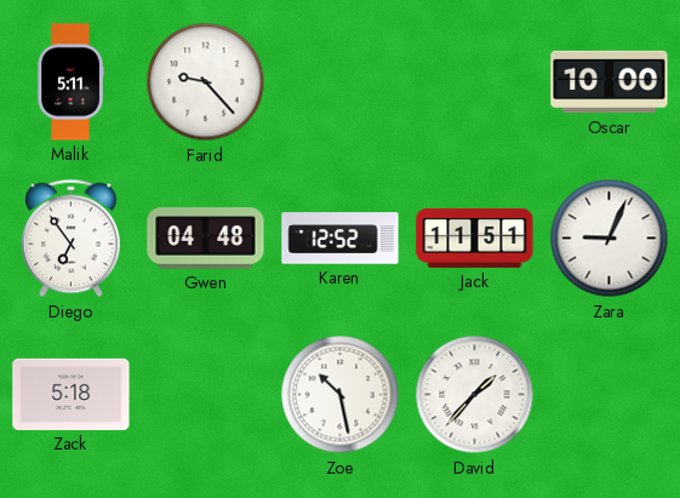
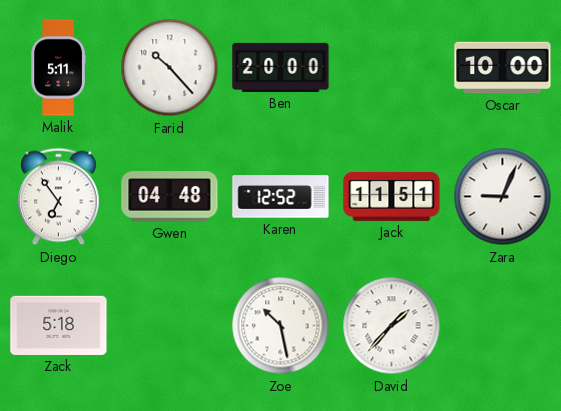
Farid: 9:23 -> 10:23 (170, 68)
Ben: none -> 20:00 (281, 67)
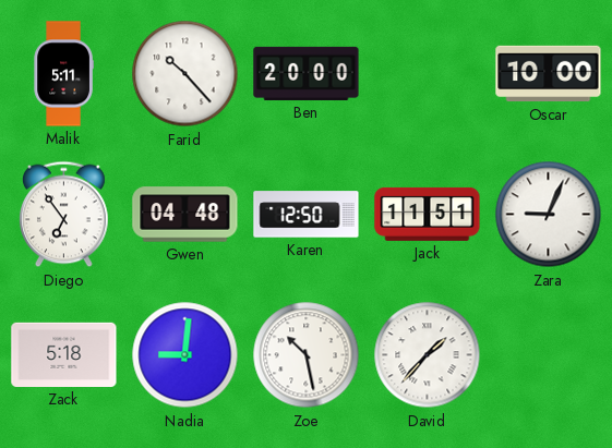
Karen: 12:52 -> 12:50 (307, 215)
Nadia: none -> 9:01 (185, 355)
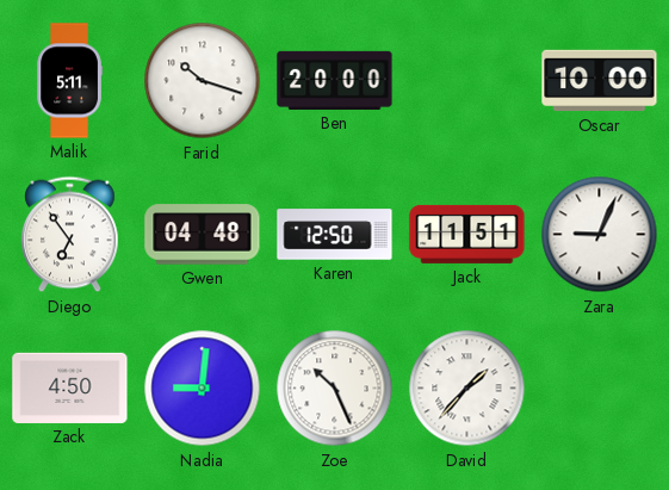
Farid: 10:23 -> 10:18 (203, 81)
Zack: 5:18 -> 4:50 (70, 387)
Zoe: 10:28 -> 10:26 (335, 389)
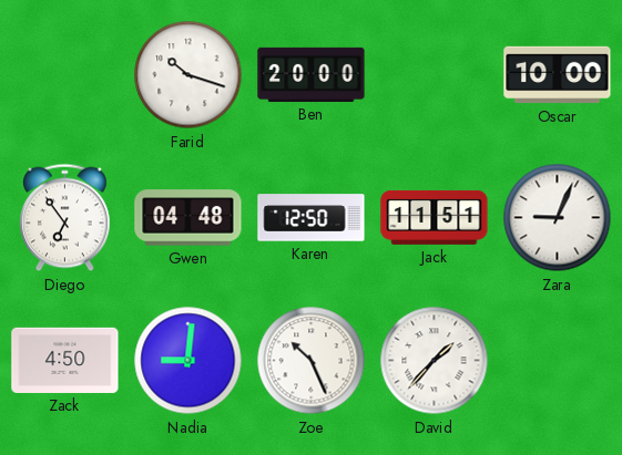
Malik: 5:11 -> none (69, 81)
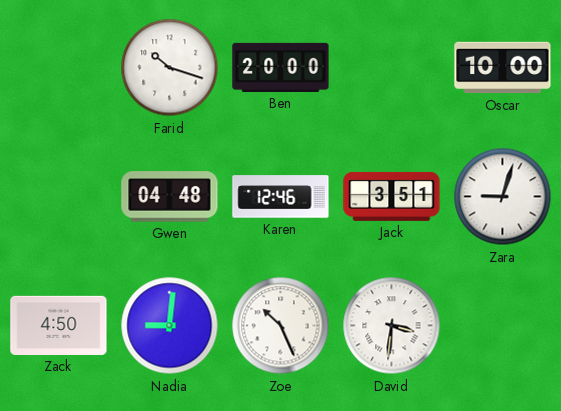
Diego: 6:54 -> none (65, 218)
Karen: 12:50 -> 12:46 (281, 197)
Jack: 11:51 -> 3:51 (392, 196)
Zara: 9:04 -> 9:03 (503, 197)
David: 1:37 -> 3:31 (392, 326)
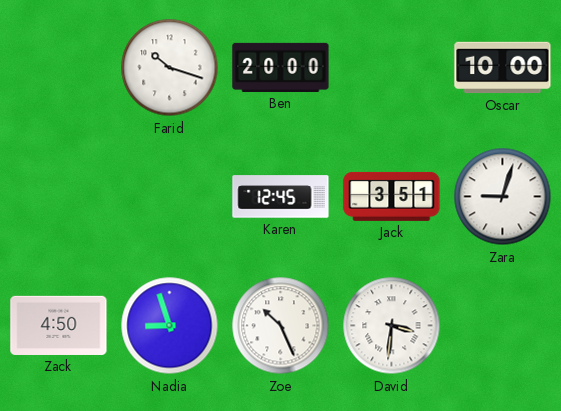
Gwen: 04:48 -> none (170, 197)
Karen: 12:46 -> 12:45 (281, 197)
Nadia: 9:01 -> 8:57 (170, 326)
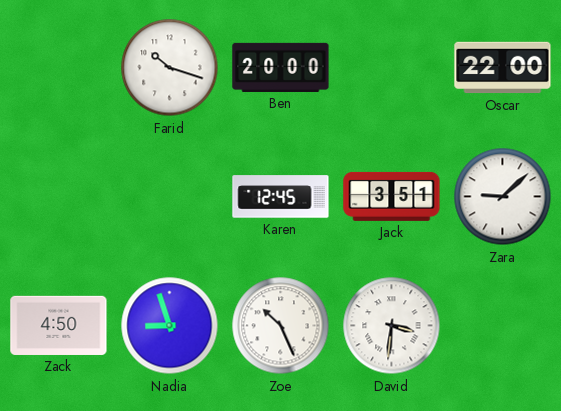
Oscar: 10:00 -> 22:00 (503, 68)
Zara: 9:03 -> 9:08 (503, 197)
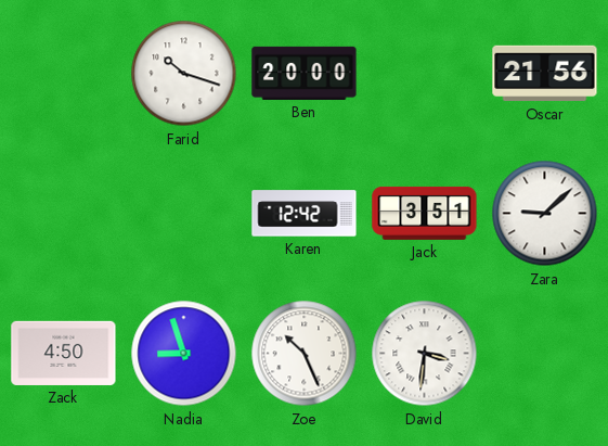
Oscar: 22:00 -> 21:56 (545, 74)
Karen: 12:45 -> 12:42 (305, 214)
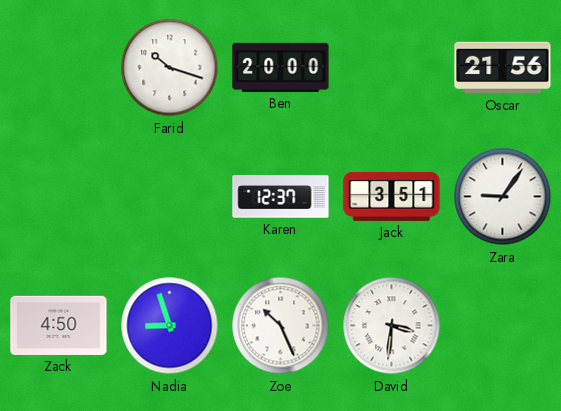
Karen: 12:42 -> 12:37 (281, 197)
Zara: 9:08 -> 9:06 (503, 197)
